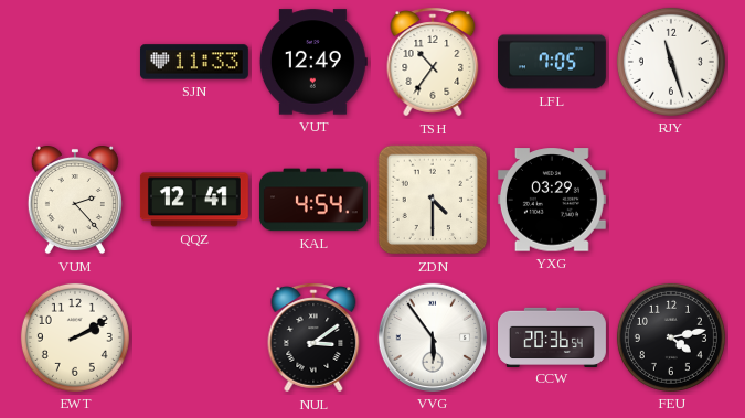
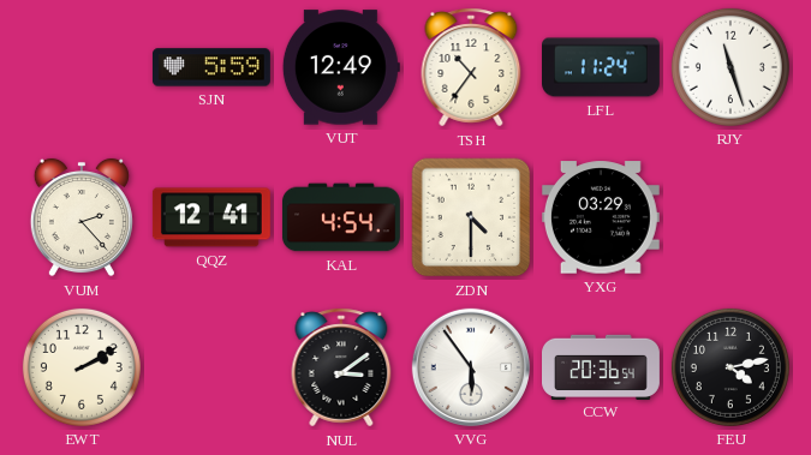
SJN: 11:33 -> 5:59 (211, 67)
LFL: 7:05 -> 11:24 (602, 67)
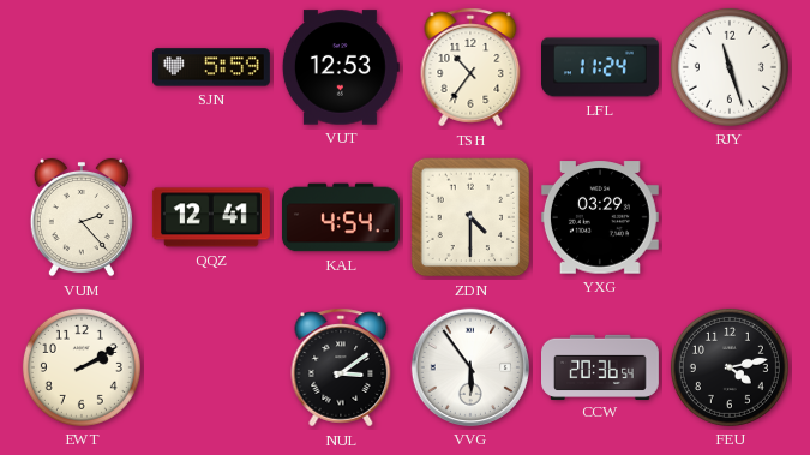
VUT: 12:49 -> 12:53 (341, 67)
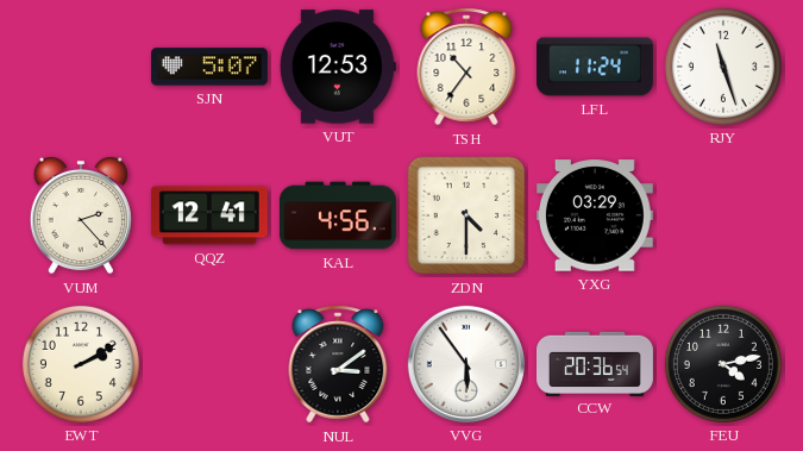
SJN: 5:59 -> 5:07 (209, 67)
KAL: 4:54 -> 4:56 (338, 215)
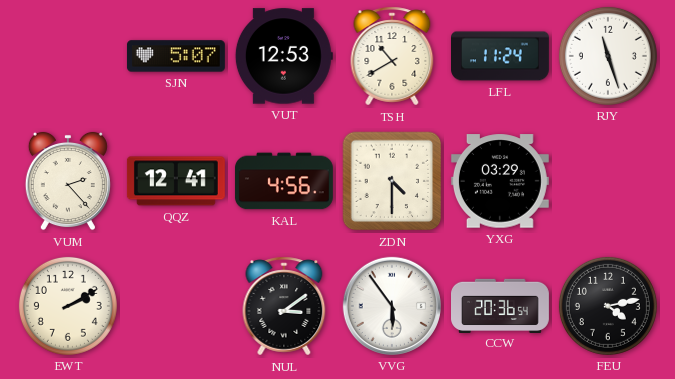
TSH: 10:36 -> 10:40 (392, 56)
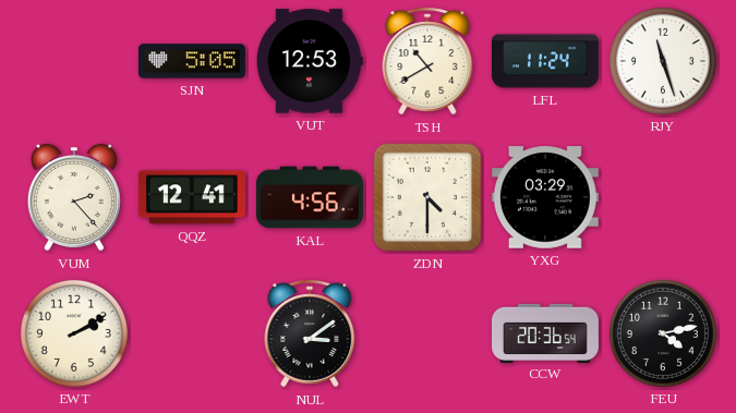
SJN: 5:07 -> 5:05 (192, 61)
VVG: 5:54 -> none (392, 306)
